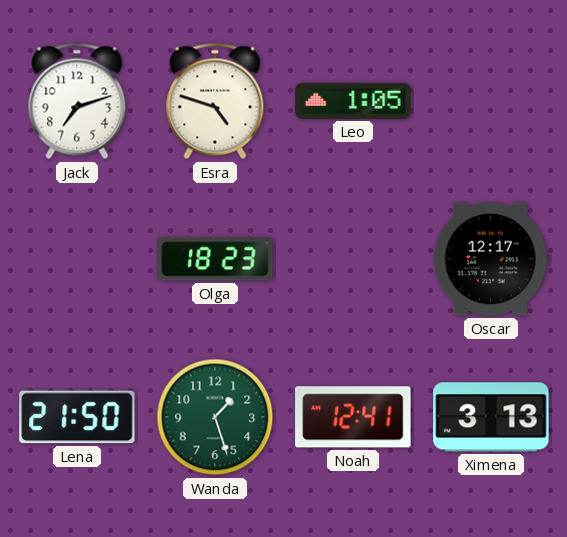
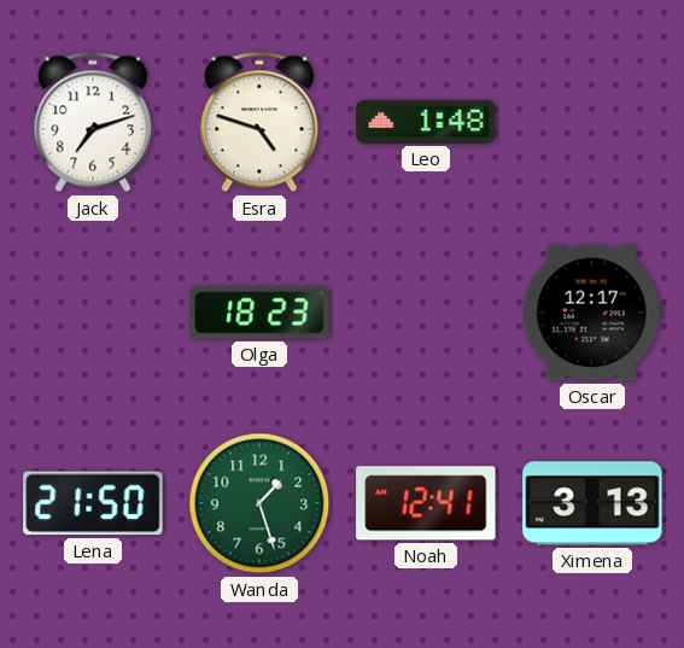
Leo: 1:05 -> 1:48 (426, 122)
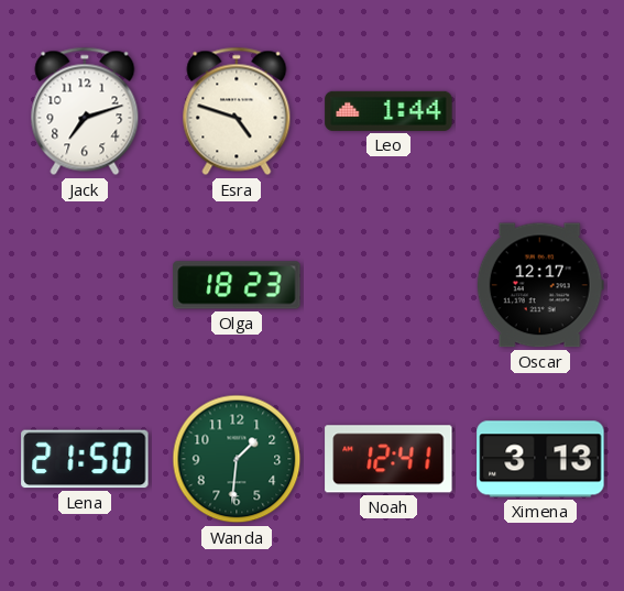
Leo: 1:48 -> 1:44 (388, 111)
Wanda: 1:27 -> 1:31 (237, 459)
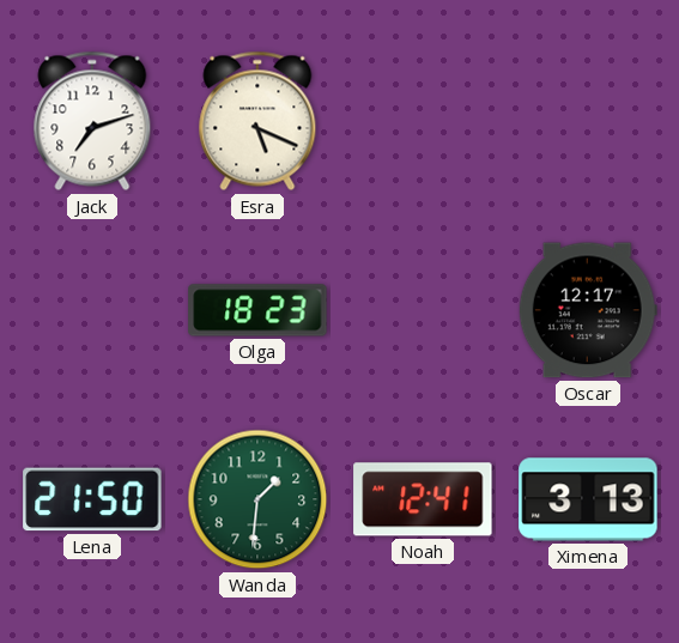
Esra: 4:48 -> 5:19 (257, 121)
Leo: 1:44 -> none (388, 111)
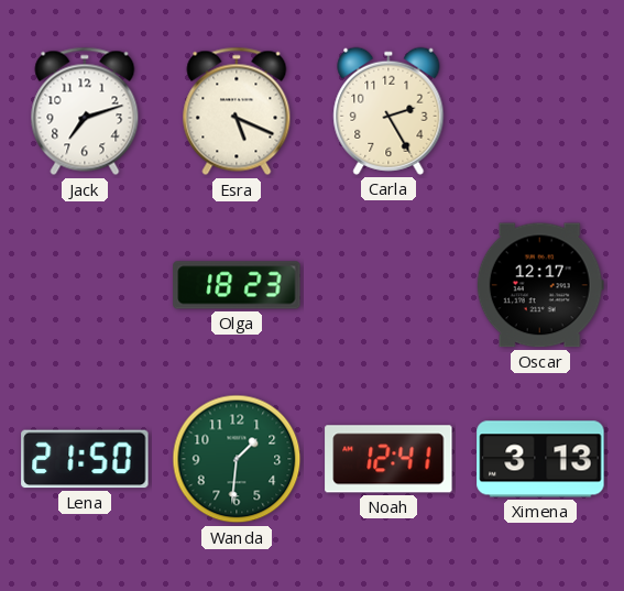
Carla: none -> 2:25 (388, 111)
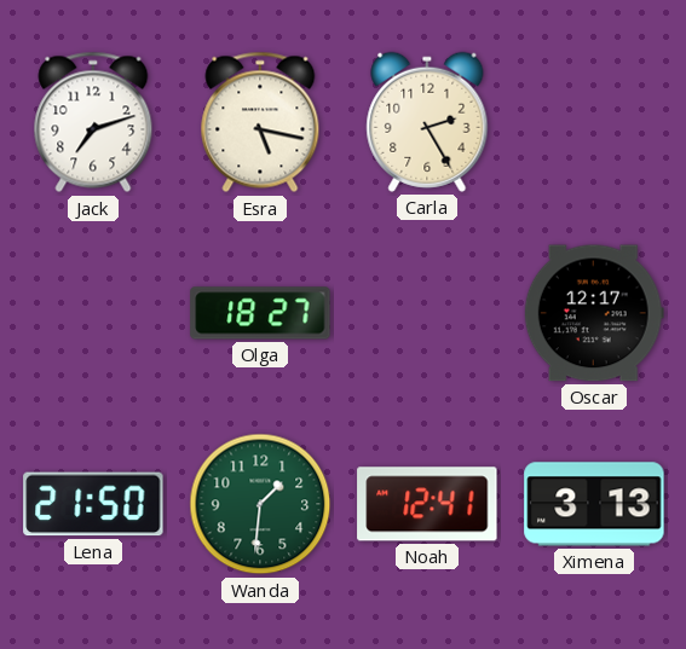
Esra: 5:19 -> 5:17 (260, 122)
Olga: 18:23 -> 18:27 (260, 313)
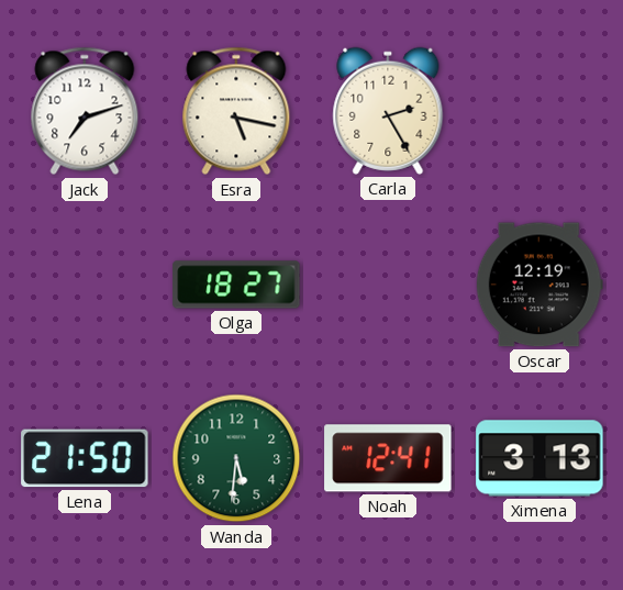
Oscar: 12:17 -> 12:19 (539, 285)
Wanda: 1:31 -> 5:31 (236, 458)
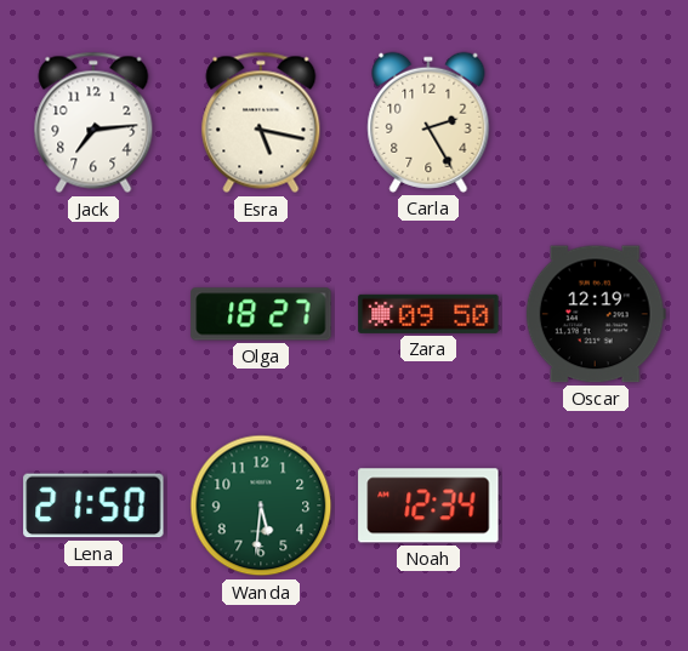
Jack: 7:12 -> 7:14 (93, 122)
Zara: none -> 09:50 (428, 314)
Noah: 12:41 -> 12:34 (428, 506)
Ximena: 3:13 -> none (539, 458)
